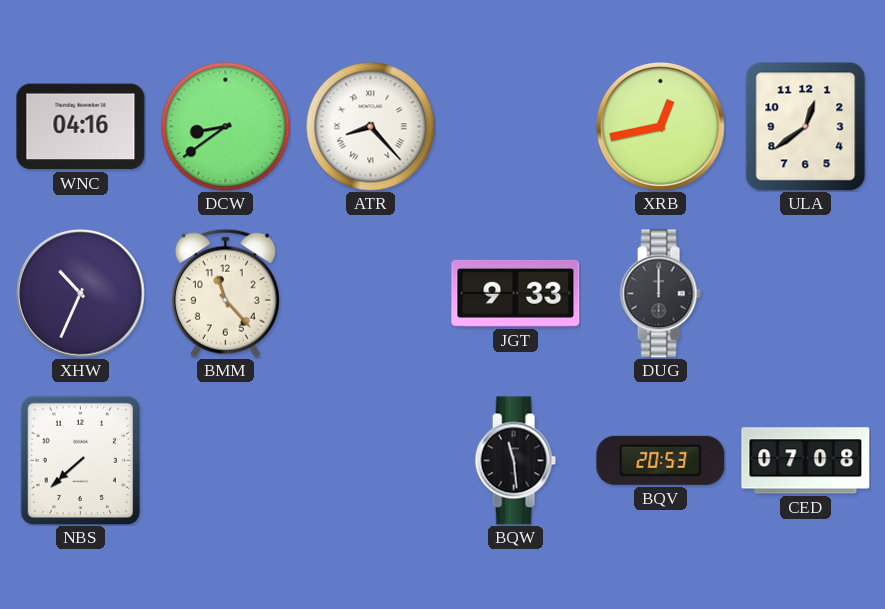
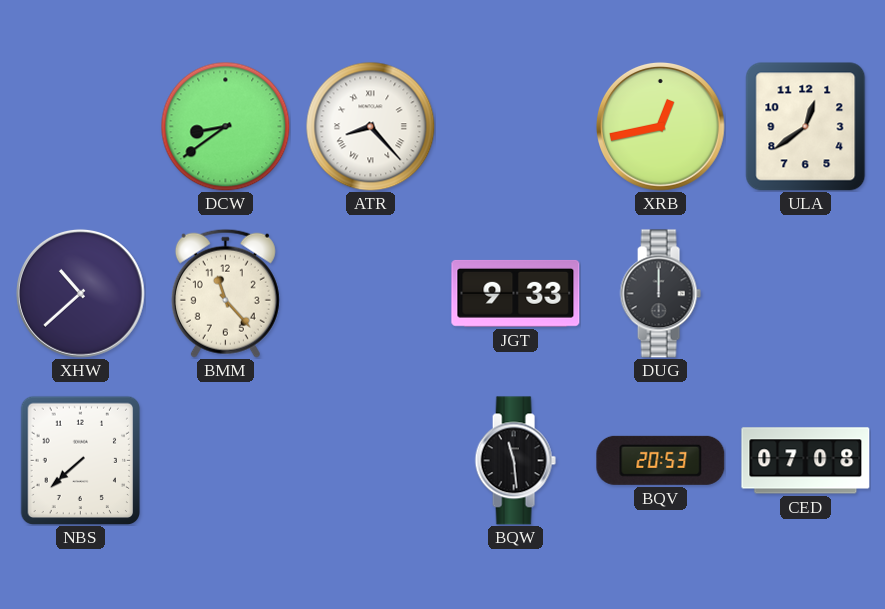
WNC: 04:16 -> none (81, 127)
XHW: 10:34 -> 10:38 (80, 293)
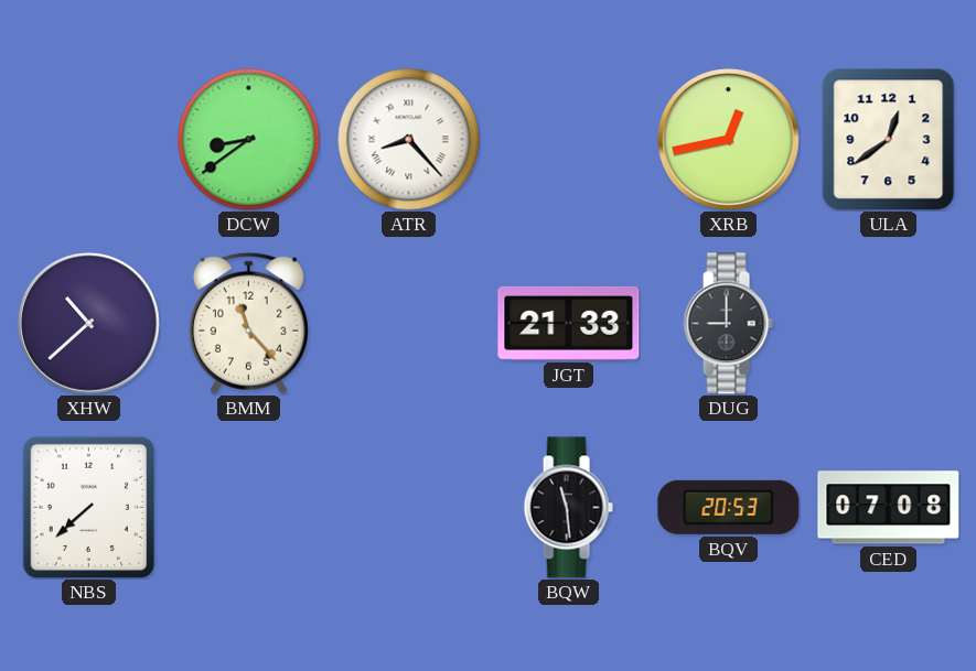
JGT: 9:33 -> 21:33 (569, 323)
DUG: 12:00 -> 9:00 (728, 324)
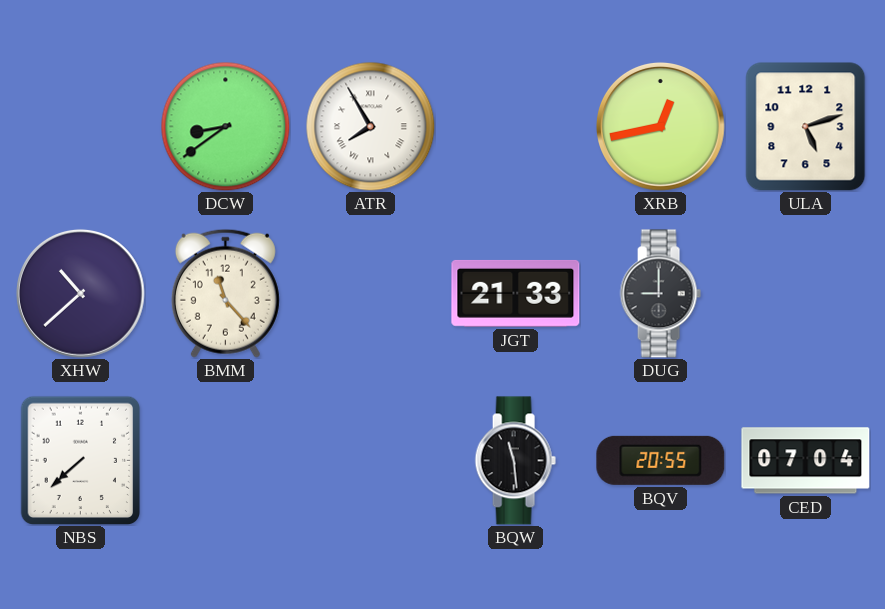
ATR: 8:23 -> 7:55 (370, 126)
ULA: 12:39 -> 5:12 (806, 127)
BQV: 20:53 -> 20:55 (661, 460)
CED: 07:08 -> 07:04 (806, 461)
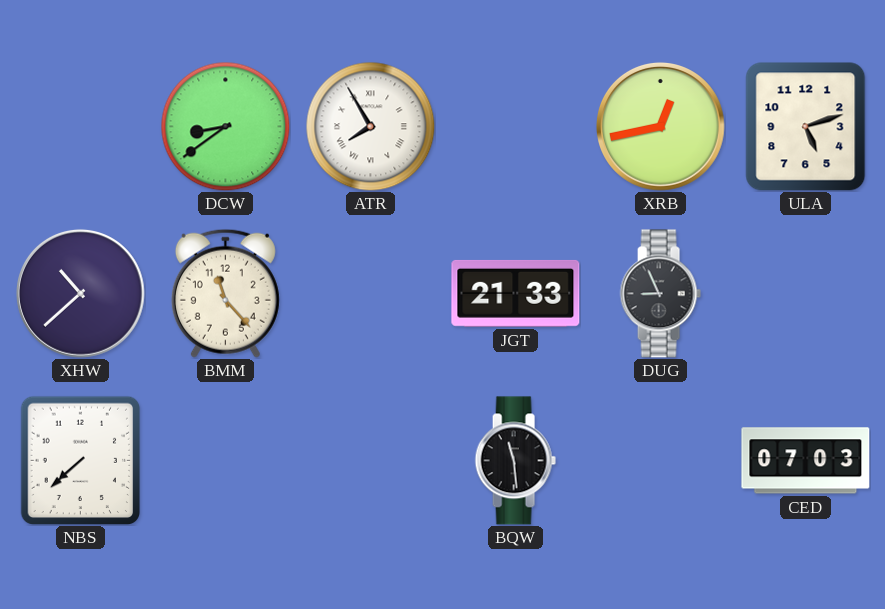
DUG: 9:00 -> 8:56 (660, 294)
BQV: 20:55 -> none (661, 460)
CED: 07:04 -> 07:03 (806, 461)
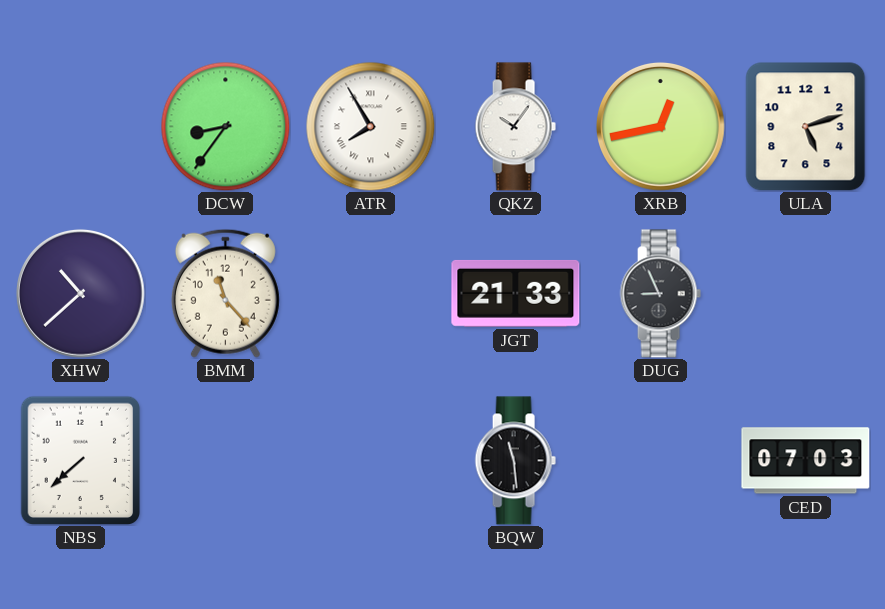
DCW: 8:39 -> 8:36 (225, 126)
QKZ: none -> 10:06 (515, 127)
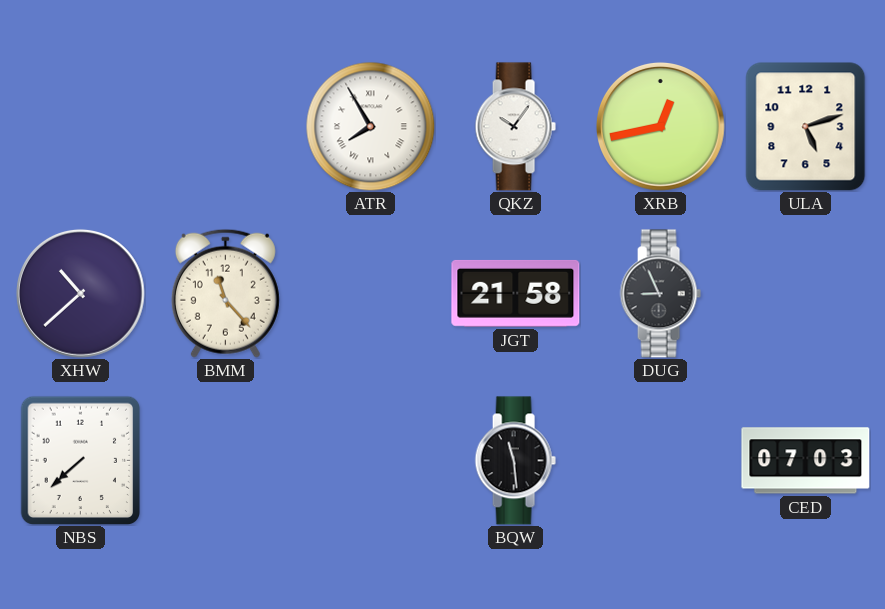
DCW: 8:36 -> none (225, 126)
JGT: 21:33 -> 21:58 (516, 293)
